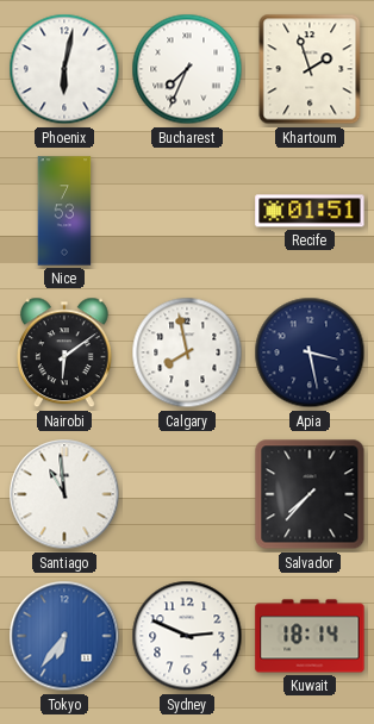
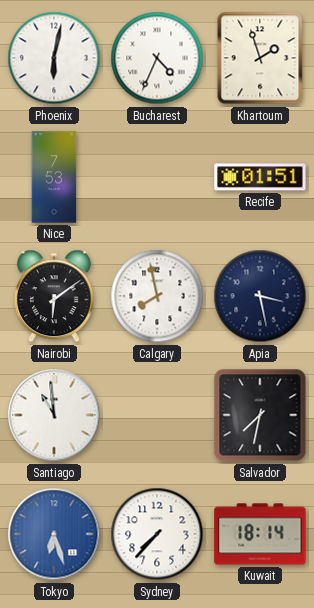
Bucharest: 7:34 -> 4:34 (157, 58)
Salvador: 7:37 -> 7:32 (260, 415)
Tokyo: 6:36 -> 6:27 (54, 534)
Sydney: 2:49 -> 7:37 (157, 534)
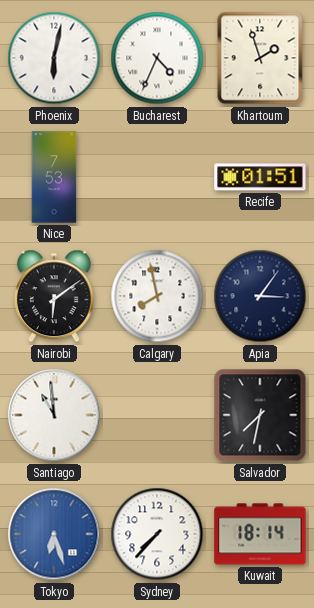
Apia: 3:28 -> 3:06 (260, 296)
